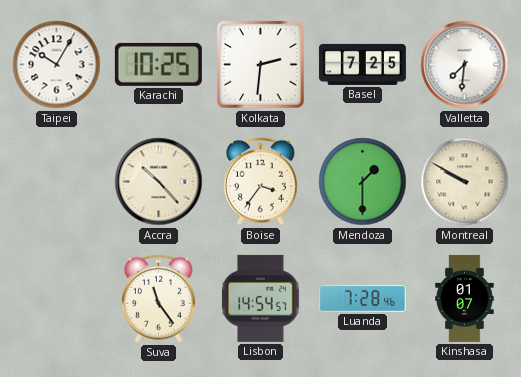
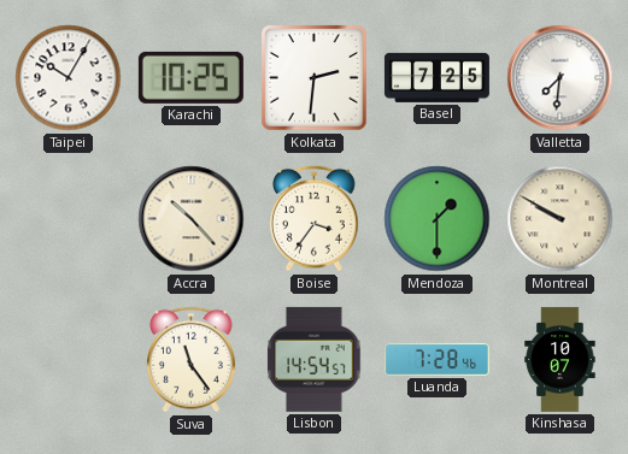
Kinshasa: 01:07 -> 10:07 (560, 359)
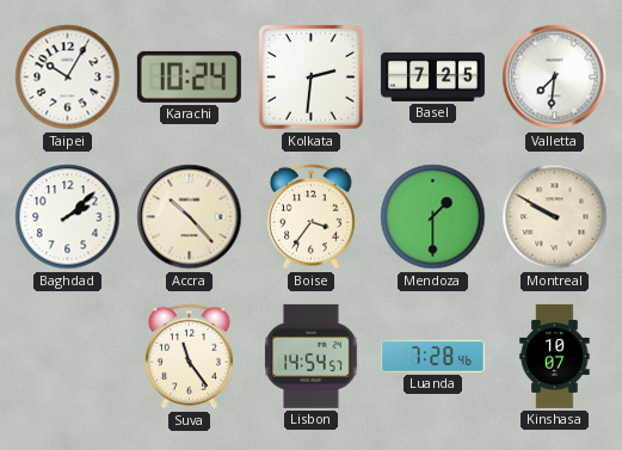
Karachi: 10:25 -> 10:24 (189, 76)
Baghdad: none -> 2:08 (68, 217)
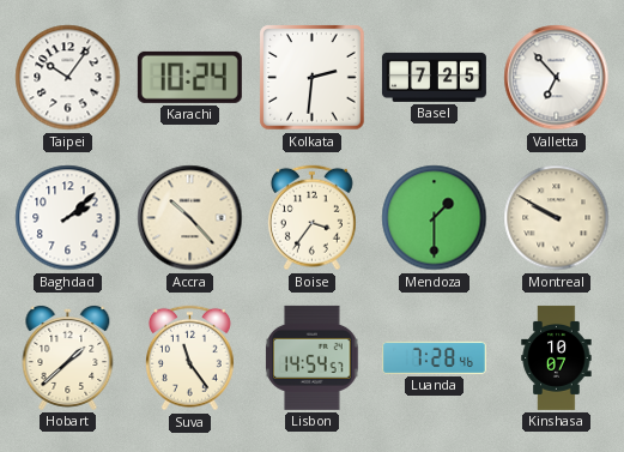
Taipei: 10:05 -> 10:06 (68, 78)
Valletta: 7:31 -> 6:53 (557, 78)
Hobart: none -> 1:38 (68, 358)
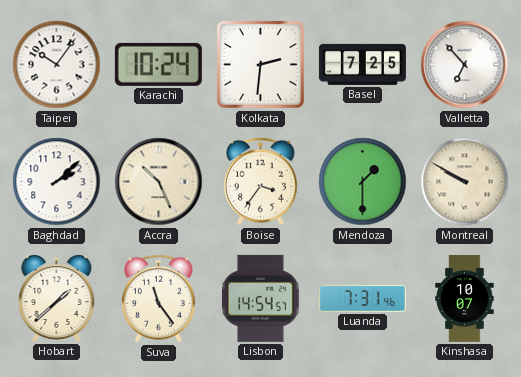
Accra: 10:23 -> 10:26 (159, 182)
Luanda: 7:28 -> 7:31 (362, 298)
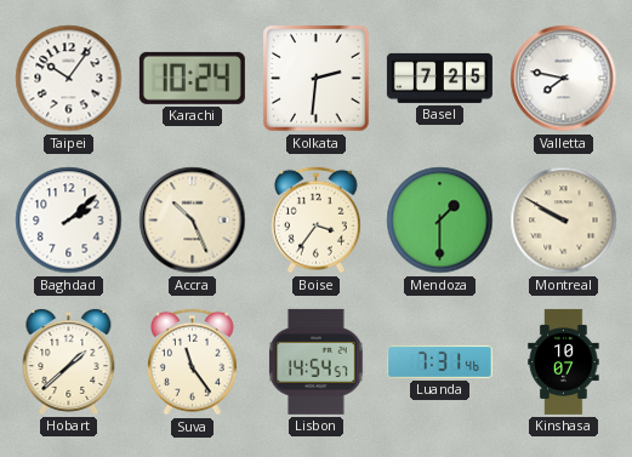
Valletta: 6:53 -> 7:47 (564, 79)
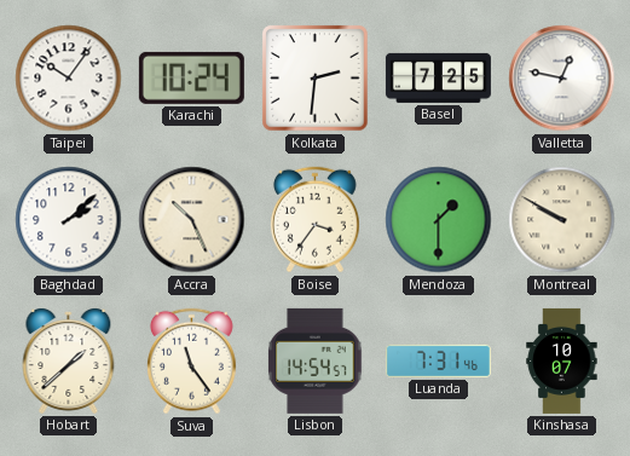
Valletta: 7:47 -> 12:47 (562, 79)
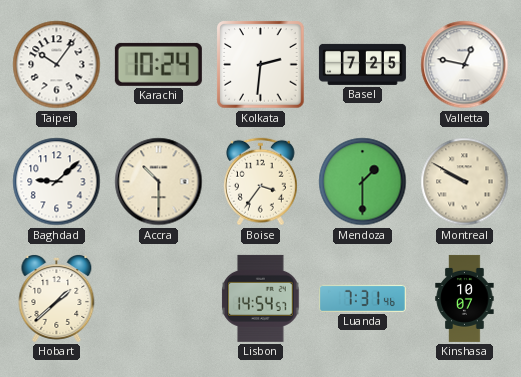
Baghdad: 2:08 -> 9:08 (57, 182)
Accra: 10:26 -> 10:30 (159, 182)
Suva: 11:24 -> none (191, 362)
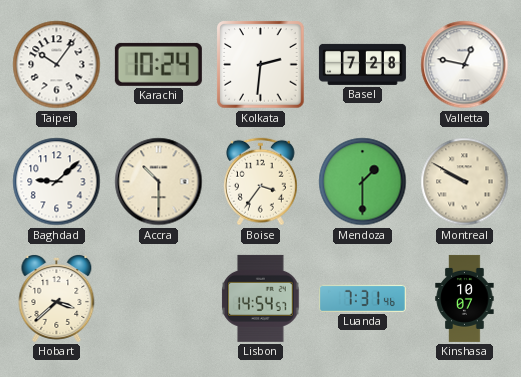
Basel: 7:25 -> 7:28 (362, 64)
Hobart: 1:38 -> 3:38 (57, 299)
